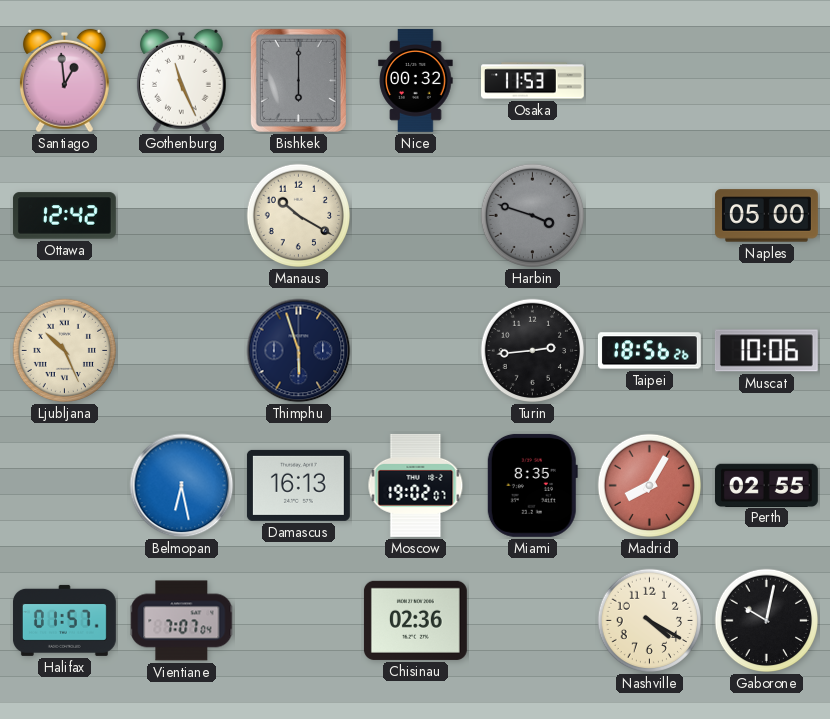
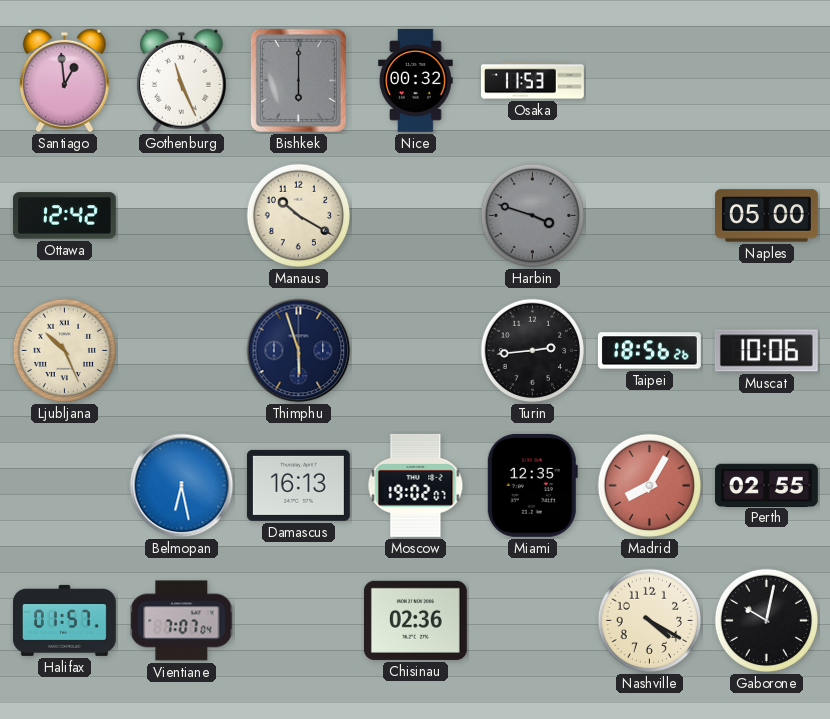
Miami: 8:35 -> 12:35 (532, 485)
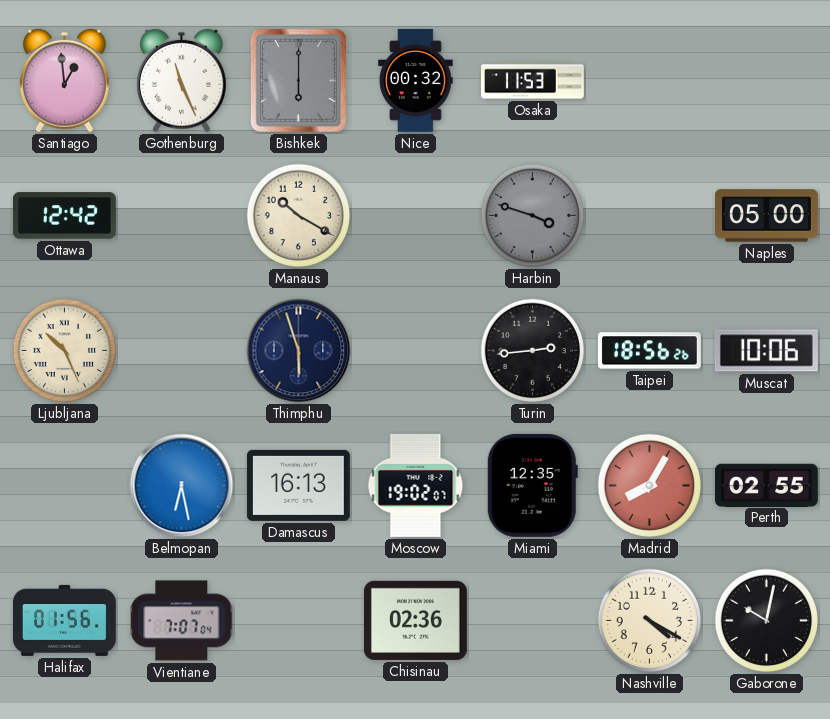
Halifax: 01:57 -> 01:56 (64, 620)
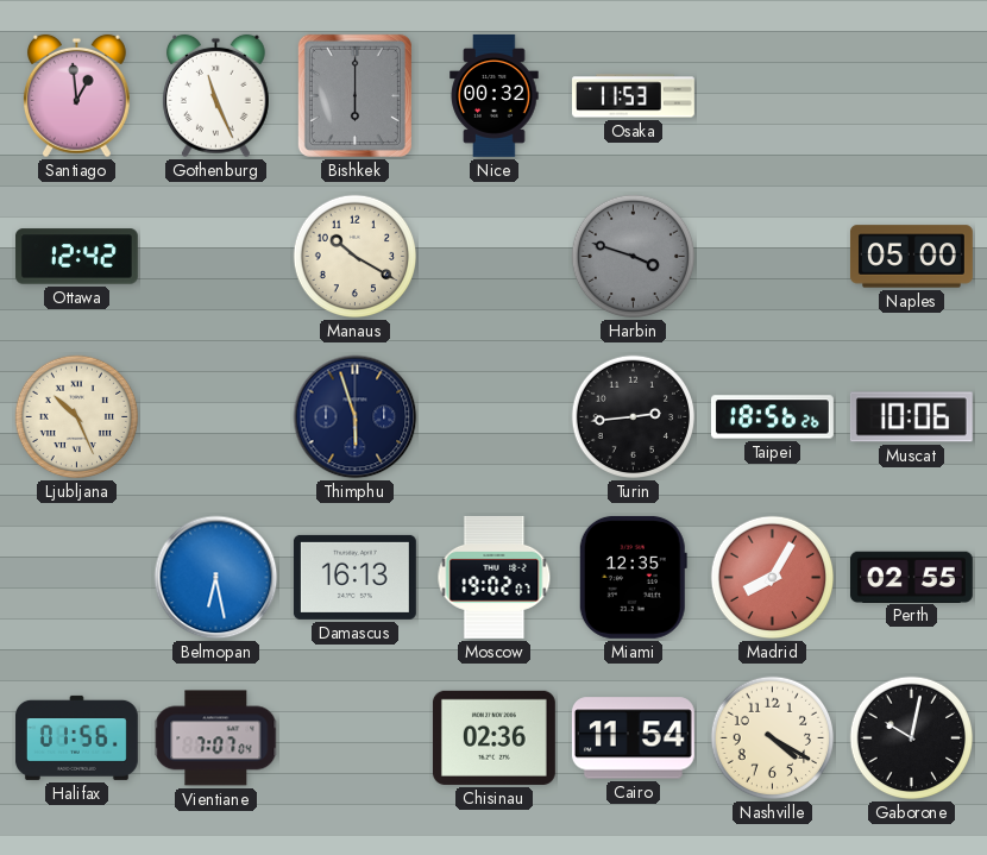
Cairo: none -> 11:54 (633, 738)
